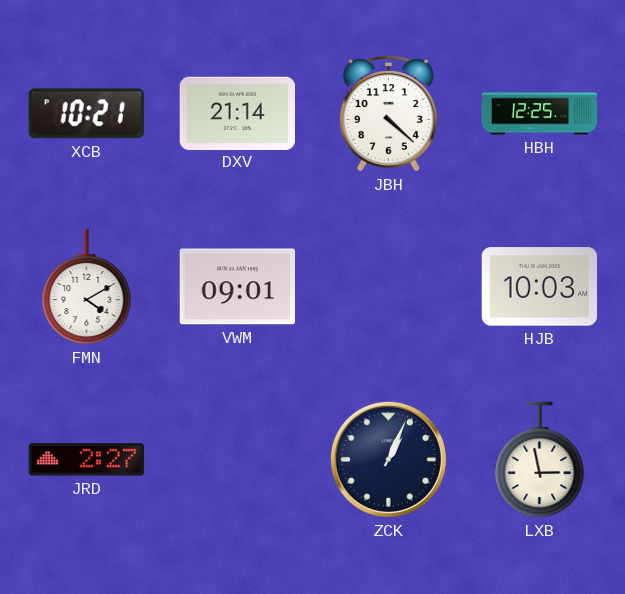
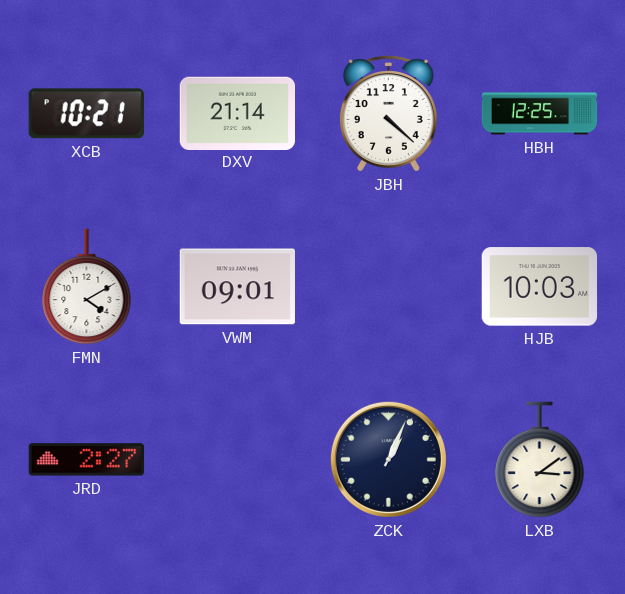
LXB: 2:58 -> 3:09 (540, 460)
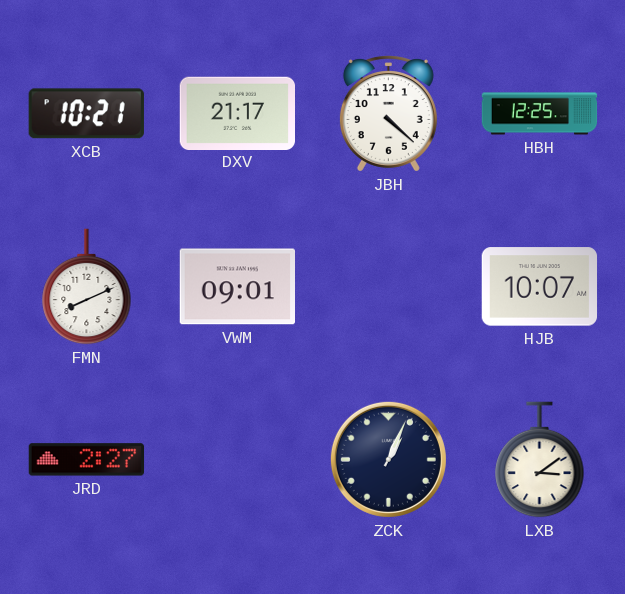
DXV: 21:14 -> 21:17 (237, 113)
FMN: 4:10 -> 8:11 (87, 287)
HJB: 10:03 -> 10:07 (540, 287)
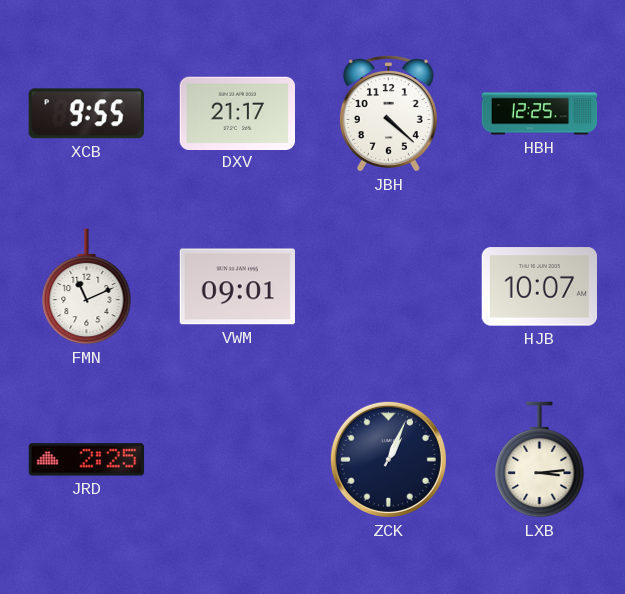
XCB: 10:21 -> 9:55 (86, 114)
FMN: 8:11 -> 11:11 (87, 287)
JRD: 2:27 -> 2:25 (87, 460)
LXB: 3:09 -> 3:14 (540, 460)
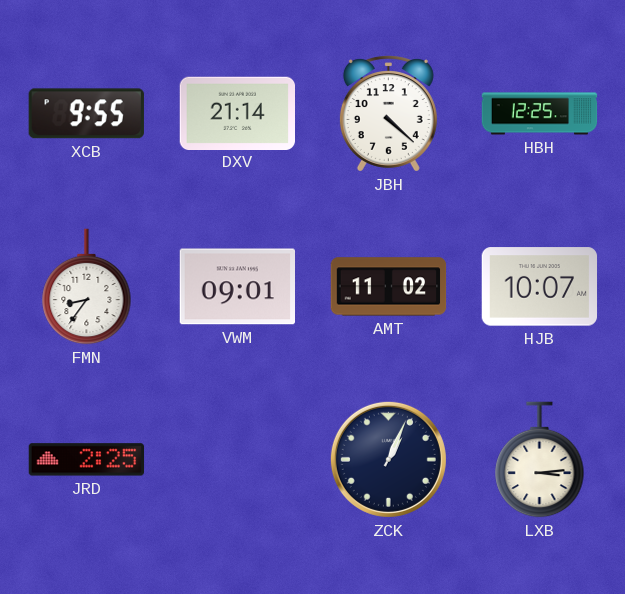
DXV: 21:17 -> 21:14 (237, 113)
FMN: 11:11 -> 8:36 (87, 287)
AMT: none -> 11:02 (389, 287)
